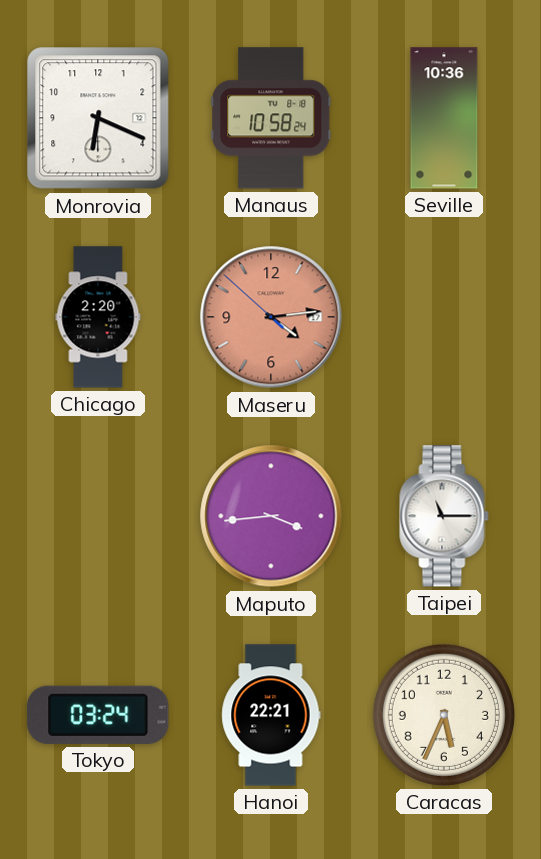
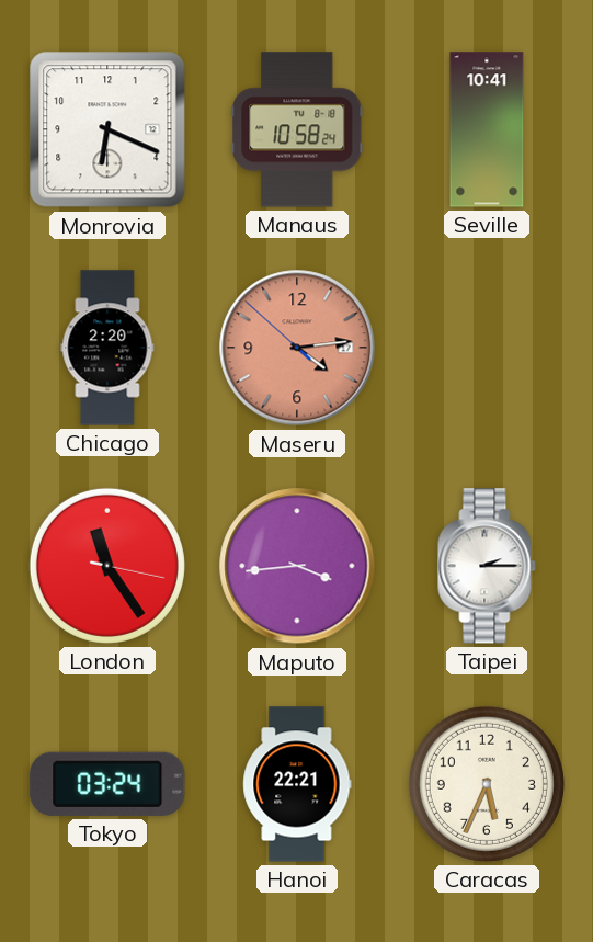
Seville: 10:36 -> 10:41 (487, 129)
London: none -> 11:24 (107, 566)
Taipei: 11:15 -> 2:15 (487, 566)
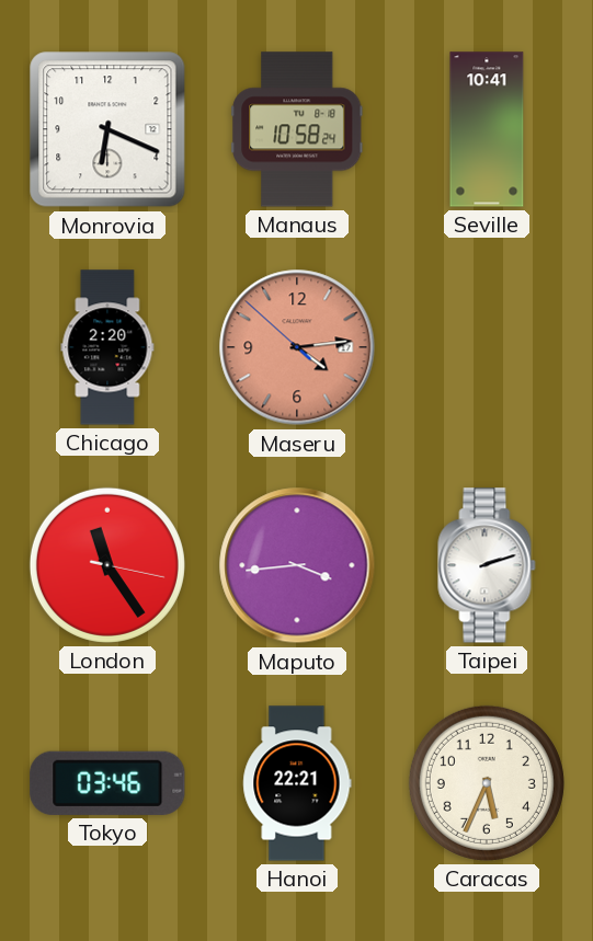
Taipei: 2:15 -> 2:12 (487, 565)
Tokyo: 03:24 -> 03:46 (107, 783)
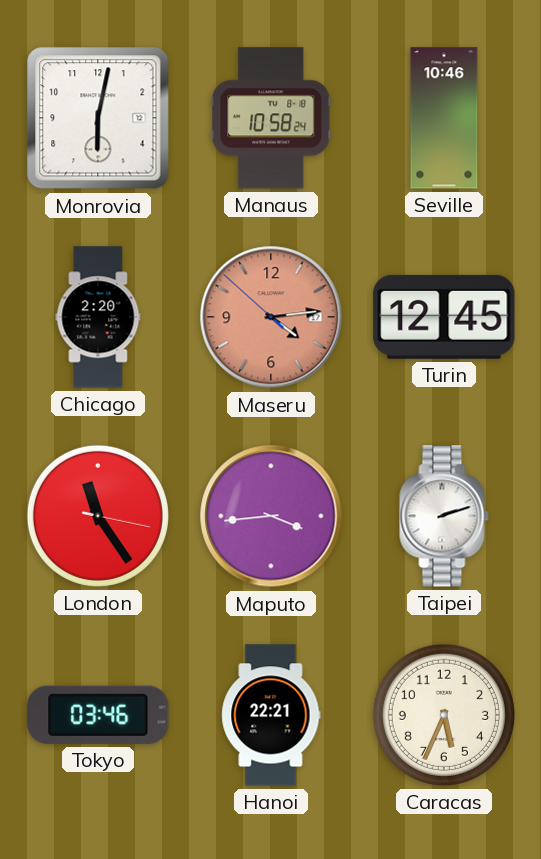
Monrovia: 6:19 -> 6:02 (98, 118)
Seville: 10:41 -> 10:46 (444, 118)
Turin: none -> 12:45 (444, 317)
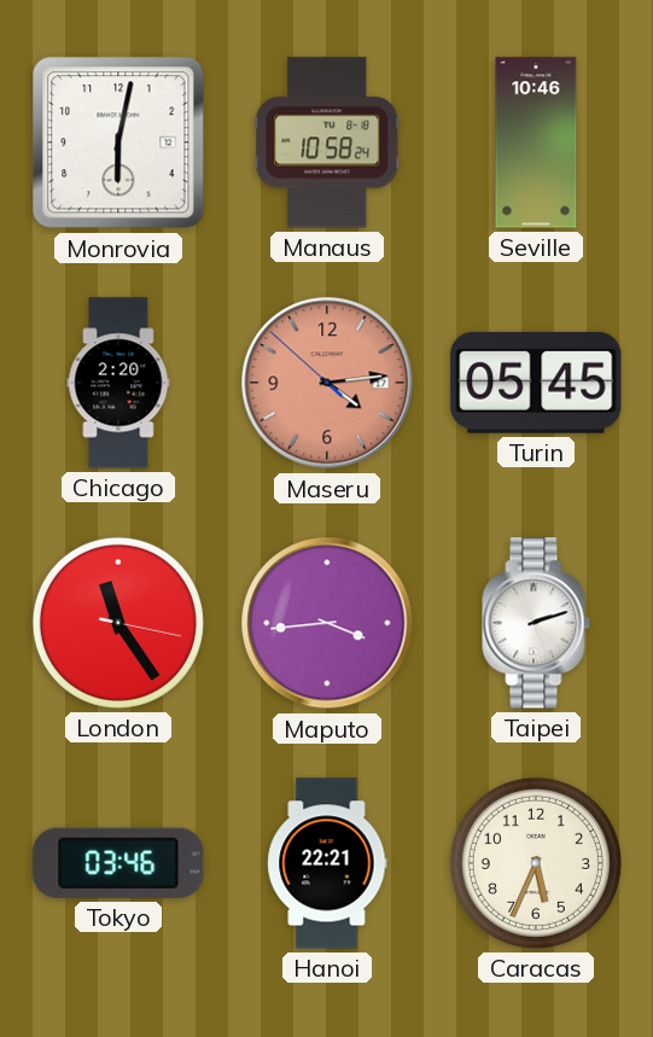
Turin: 12:45 -> 05:45 (536, 383)
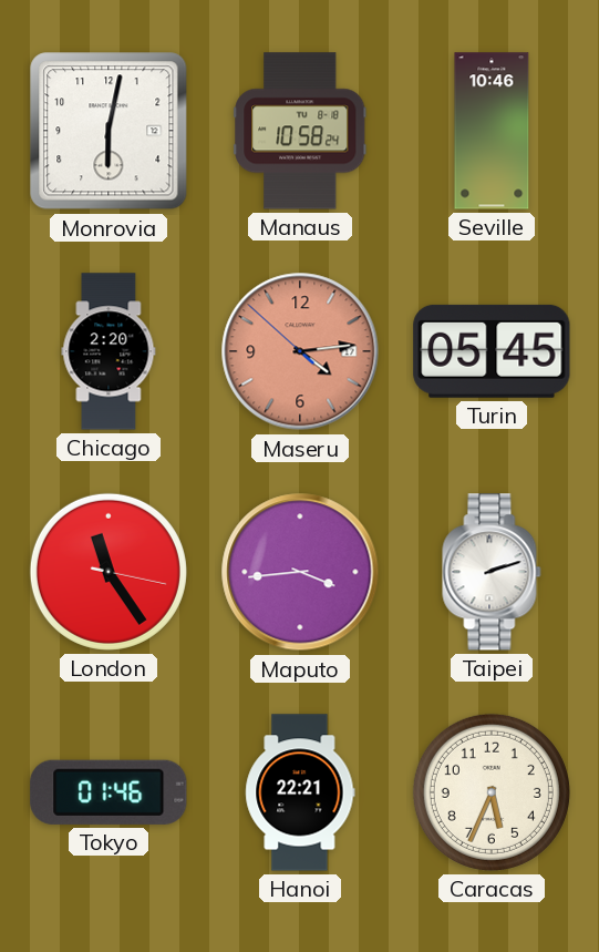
Tokyo: 03:46 -> 01:46 (109, 792)
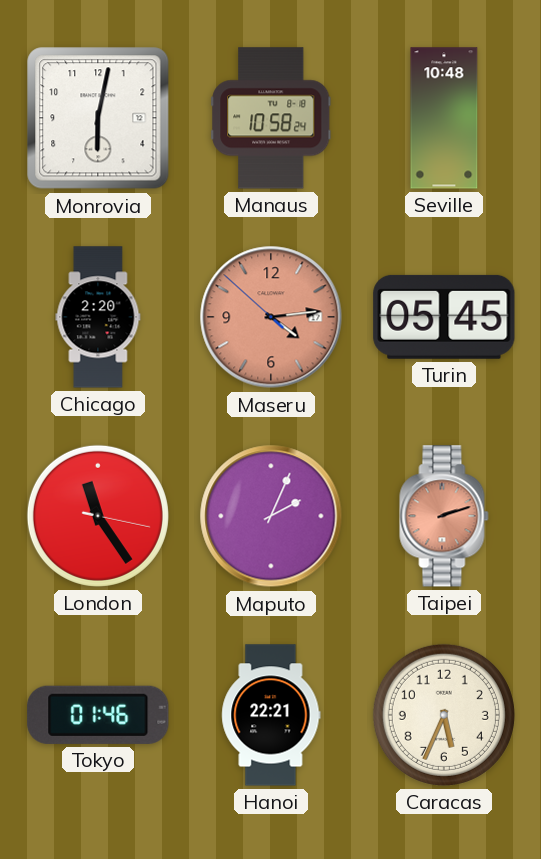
Seville: 10:46 -> 10:48 (444, 118)
Maputo: 3:44 -> 2:04 (271, 516)
Taipei dial: white -> salmon (444, 516)
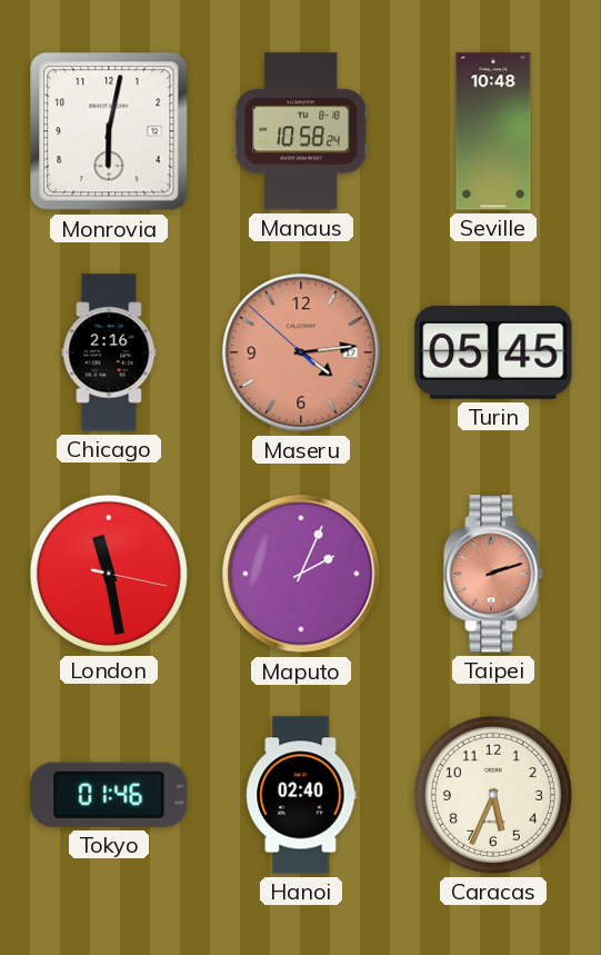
Chicago: 2:20 -> 2:16 (109, 352)
London: 11:24 -> 11:28 (109, 574)
Hanoi: 22:21 -> 02:40 (301, 795)
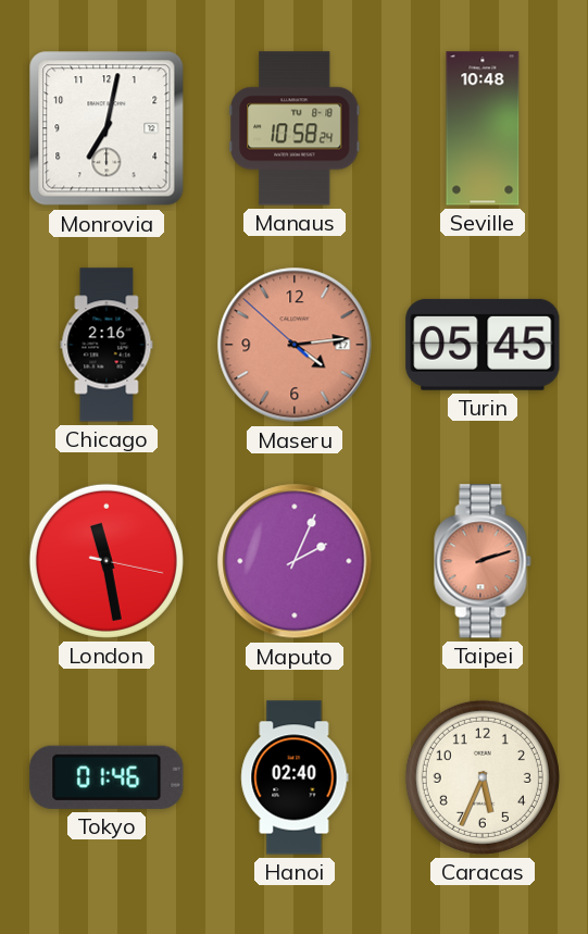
Monrovia: 6:02 -> 7:02 (107, 128)
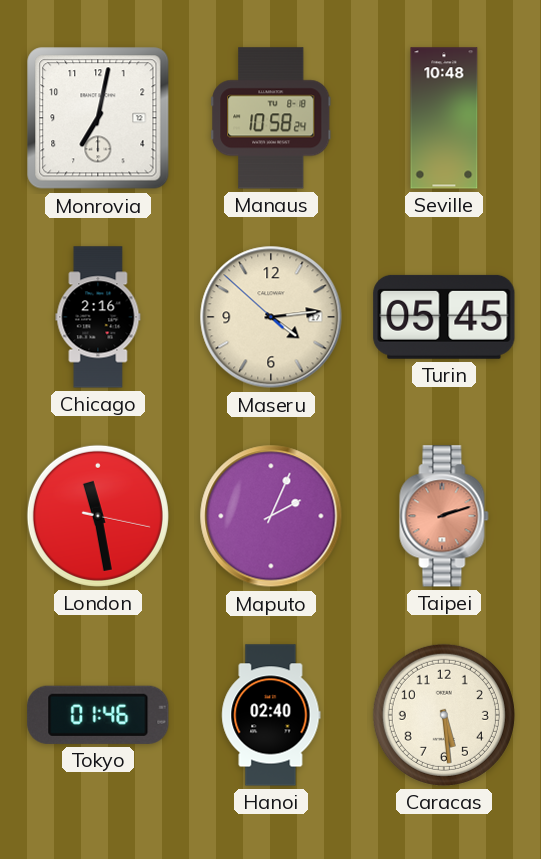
Maseru dial: salmon -> cream (271, 317)
Caracas: 5:34 -> 5:29 (444, 715)
